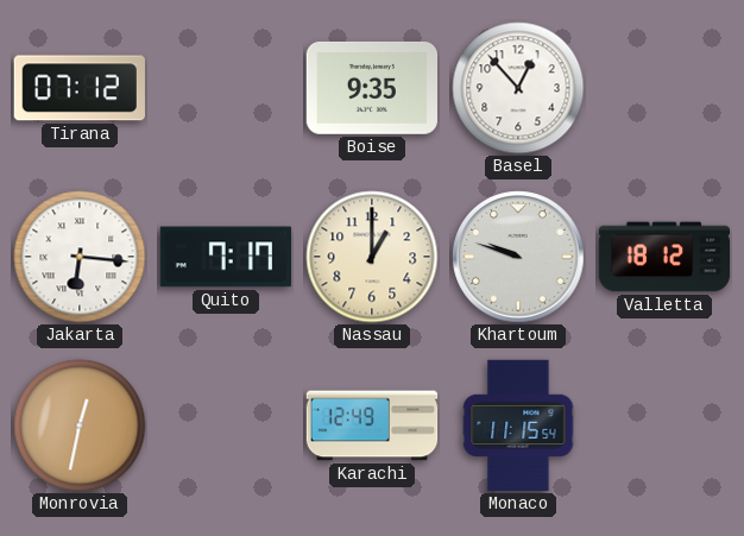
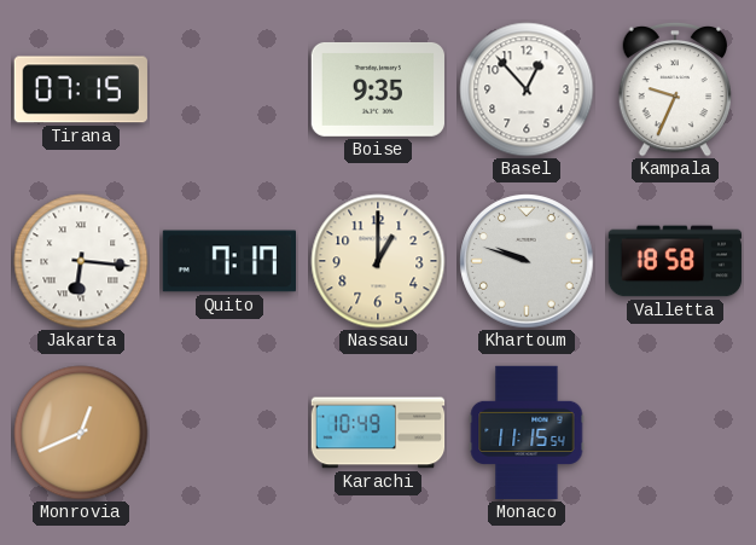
Tirana: 07:12 -> 07:15 (81, 89)
Kampala: none -> 9:34 (674, 89)
Valletta: 18:12 -> 18:58 (675, 261)
Monrovia: 12:32 -> 12:41 (81, 433)
Karachi: 12:49 -> 10:49 (378, 433)
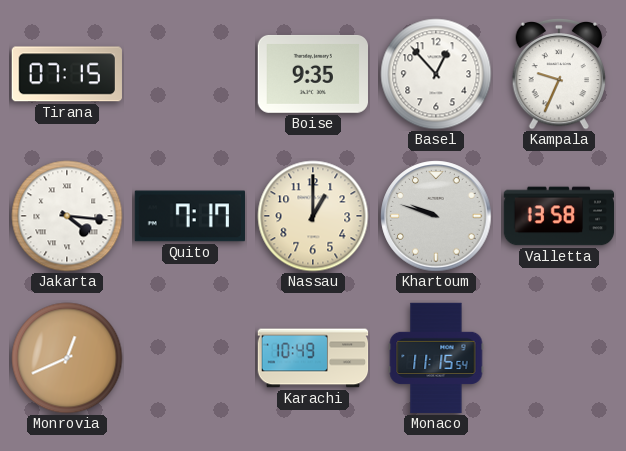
Jakarta: 6:16 -> 4:16 (67, 216)
Valletta: 18:58 -> 13:58 (559, 216)
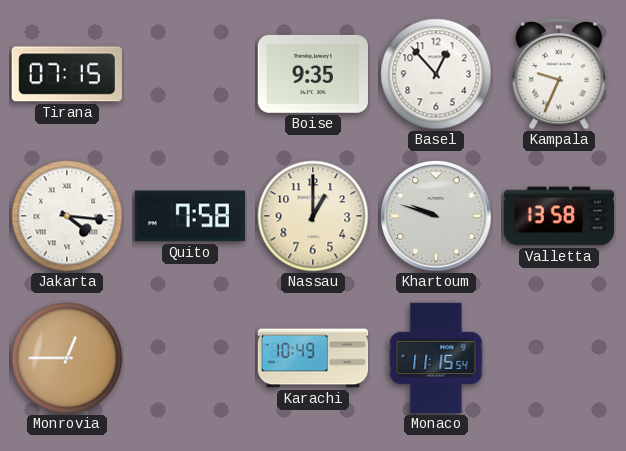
Quito: 7:17 -> 7:58 (190, 216)
Monrovia: 12:41 -> 12:45 (67, 358)
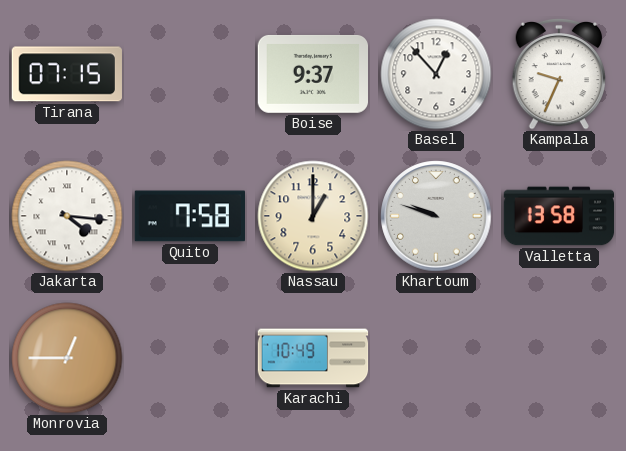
Boise: 9:35 -> 9:37 (312, 74)
Monaco: 11:15 -> none (436, 358)
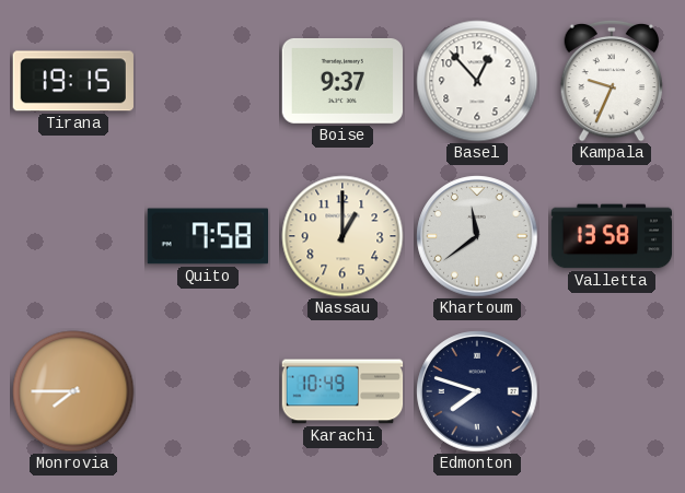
Tirana: 07:15 -> 19:15 (73, 81)
Jakarta: 4:16 -> none (67, 216)
Khartoum: 9:48 -> 11:39 (477, 236)
Monrovia: 12:45 -> 7:45 (73, 391)
Edmonton: none -> 7:48 (477, 391)
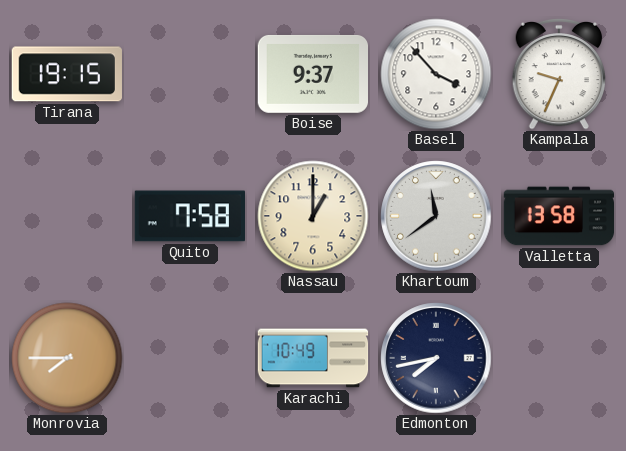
Basel: 12:53 -> 3:53 (436, 74)
Edmonton: 7:48 -> 7:43 (436, 358)
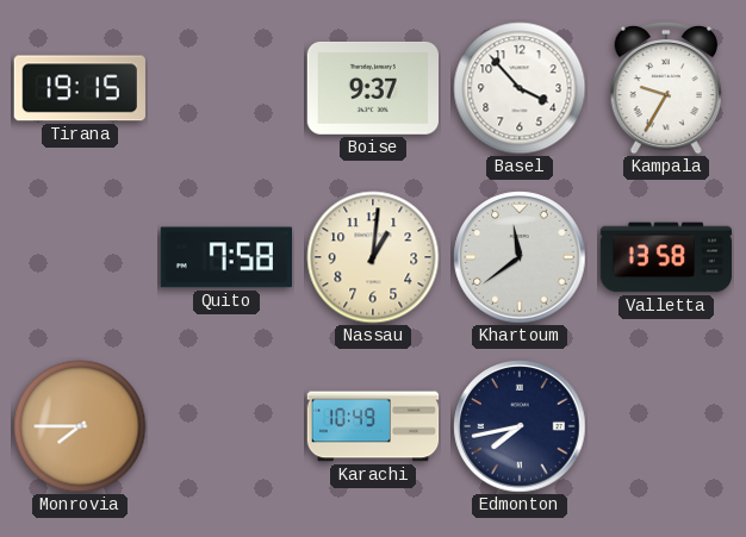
Kampala: 9:34 -> 9:35 (665, 88)
Nassau: 1:00 -> 1:01 (373, 257)
